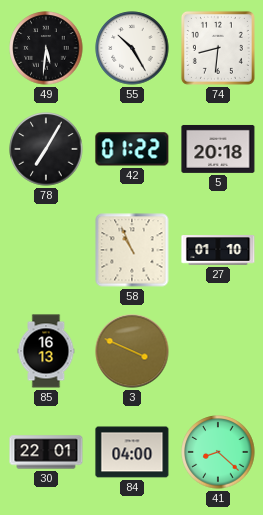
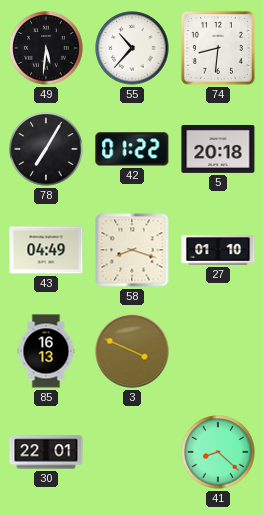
55: 10:25 -> 10:37 (132, 48)
43: none -> 04:49 (46, 250)
58: 10:56 -> 8:18 (132, 250)
84: 04:00 -> none (132, 452)
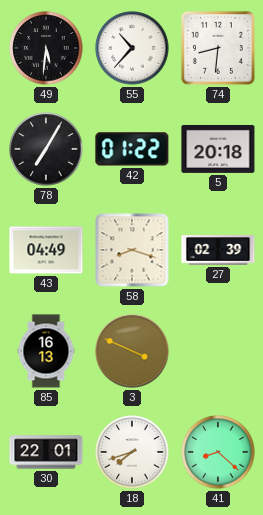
27: 01:10 -> 02:39 (218, 250)
18: none -> 7:42 (132, 452)
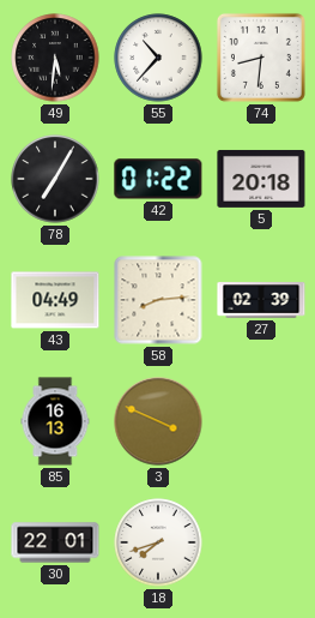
58: 8:18 -> 8:14 (158, 300)
41: 8:22 -> none (218, 452)
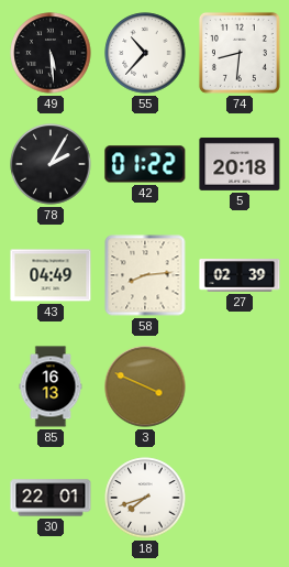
49: 5:31 -> 5:29 (51, 53)
78: 7:05 -> 2:05 (51, 164)
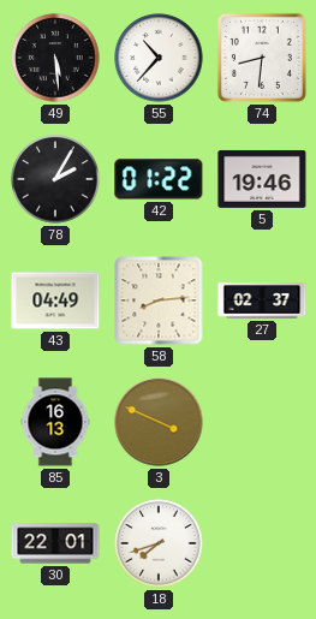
5: 20:18 -> 19:46 (262, 179)
27: 02:39 -> 02:37 (262, 300)
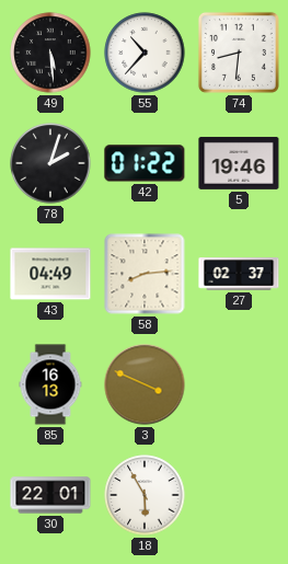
78: 2:05 -> 2:03 (50, 163)
18: 7:42 -> 5:55 (145, 495)
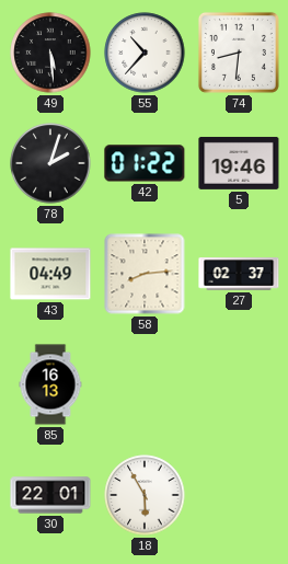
3: 3:49 -> none (145, 384)
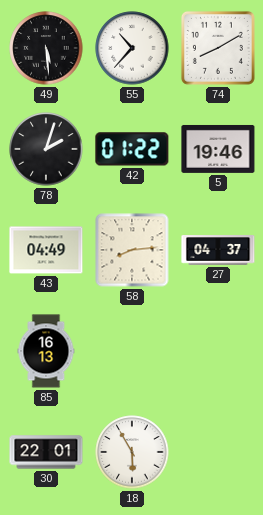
74: 8:31 -> 8:10 (218, 48)
27: 02:37 -> 04:37 (218, 250)
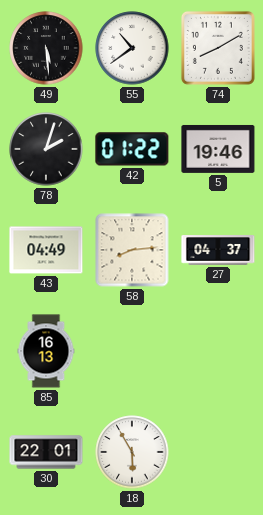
55: 10:37 -> 10:39 (132, 48)
